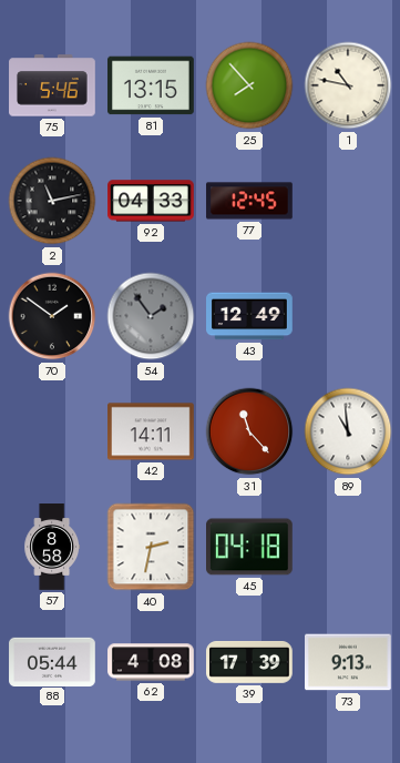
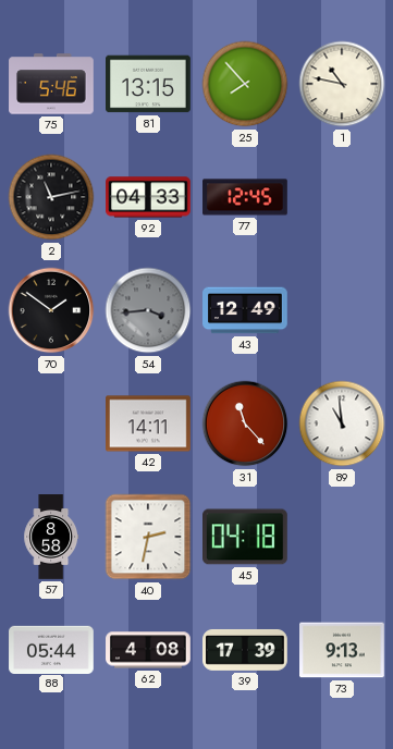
54: 1:54 -> 3:44 (148, 310)
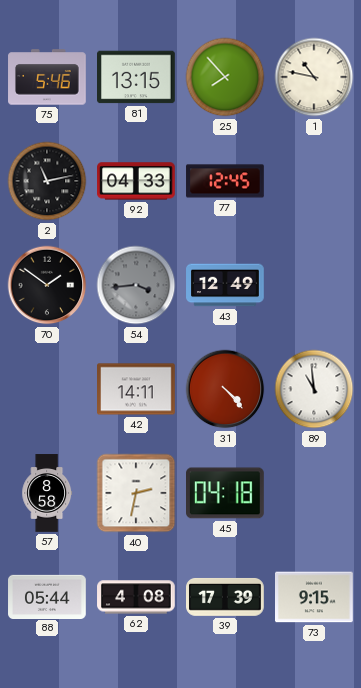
31: 11:23 -> 4:23 (225, 389)
73: 9:13 -> 9:15 (314, 597)
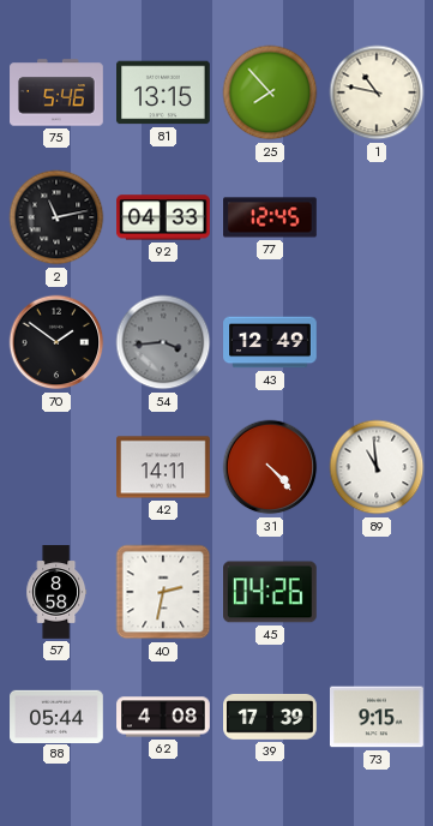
45: 04:18 -> 04:26 (271, 592)
